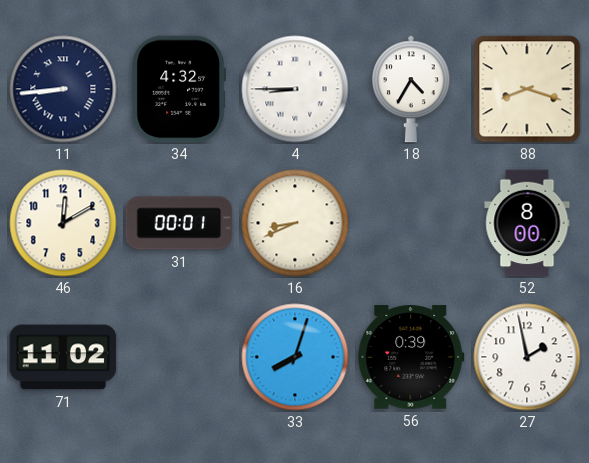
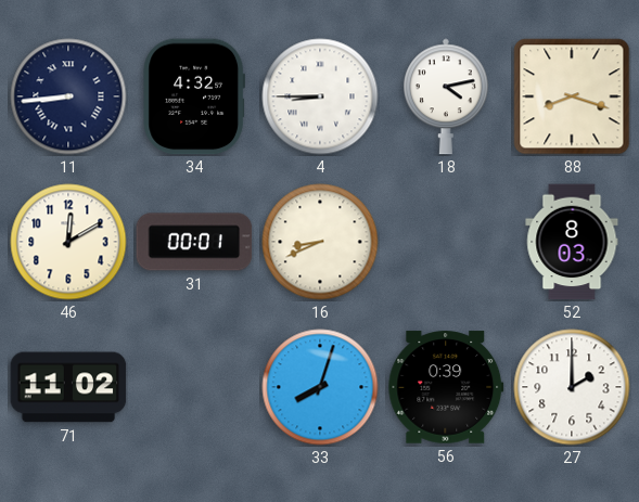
18: 4:35 -> 4:13 (447, 96)
52: 8:00 -> 8:03 (572, 242)
27: 1:58 -> 2:00 (572, 387)
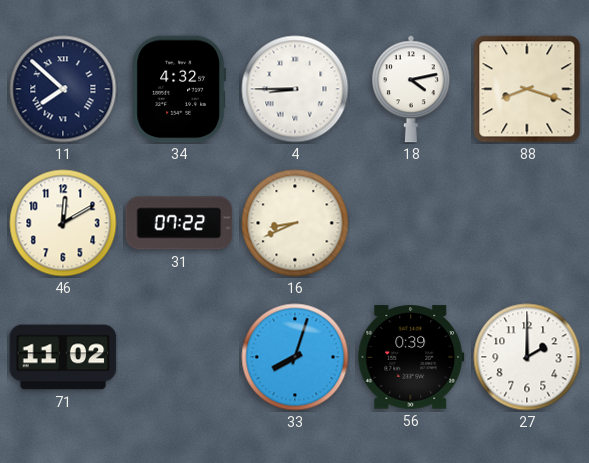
11: 8:44 -> 7:52 (63, 89)
31: 00:01 -> 07:22 (179, 223)
52: 8:03 -> none (572, 242)
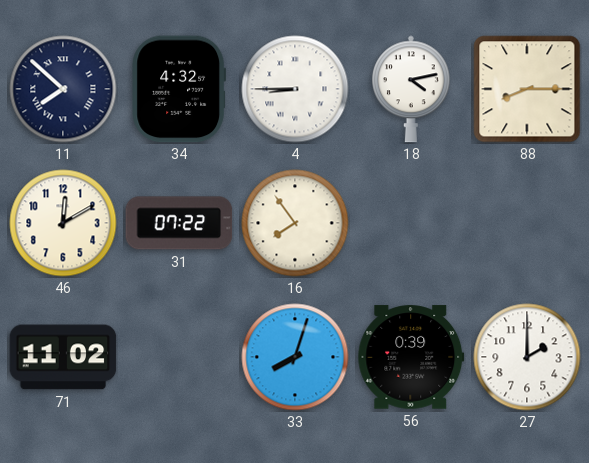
88: 8:18 -> 8:15 (527, 89)
16: 8:41 -> 7:54 (295, 223)
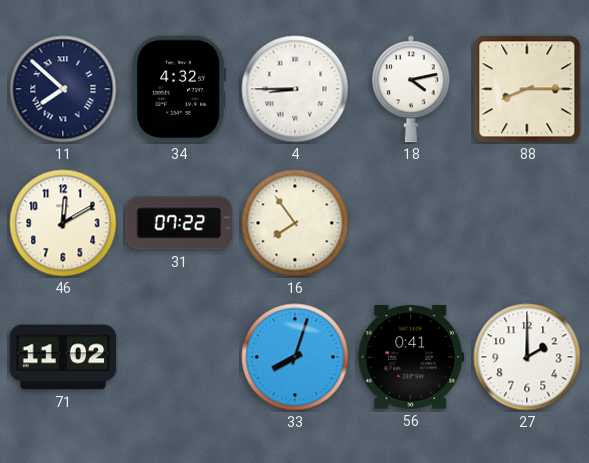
56: 0:39 -> 0:41 (411, 357)
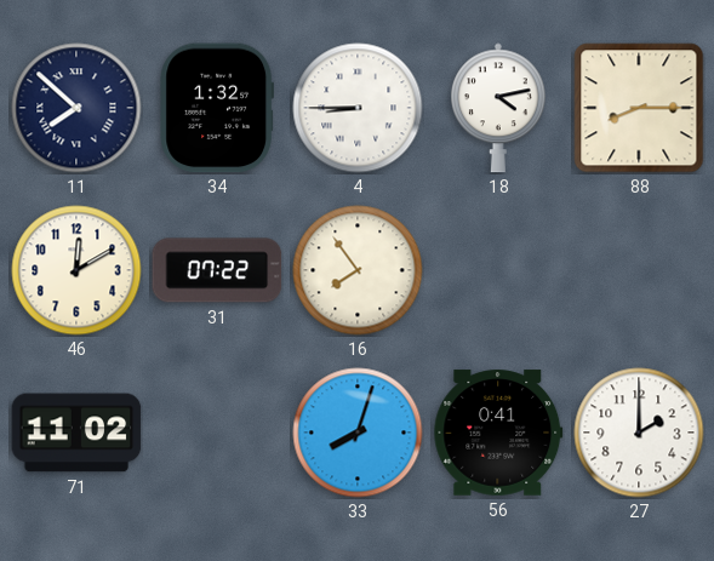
34: 4:32 -> 1:32 (217, 108)
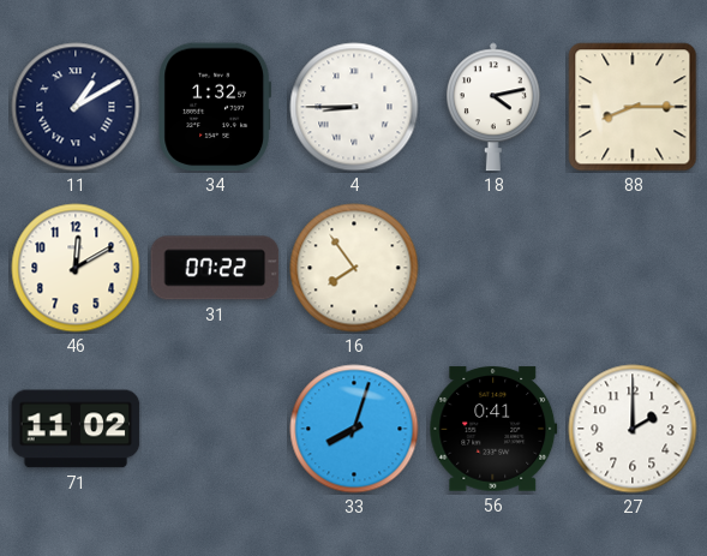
11: 7:52 -> 1:10 (76, 107)
